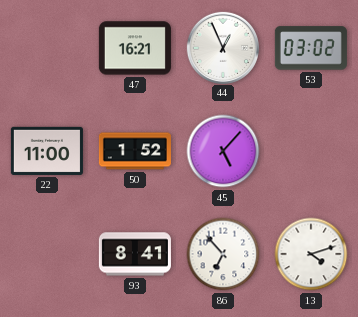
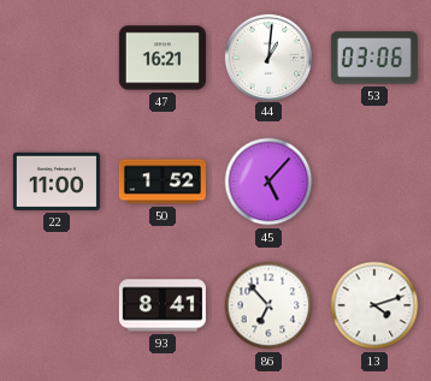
44: 12:56 -> 1:01 (267, 56)
53: 03:02 -> 03:06 (374, 58)
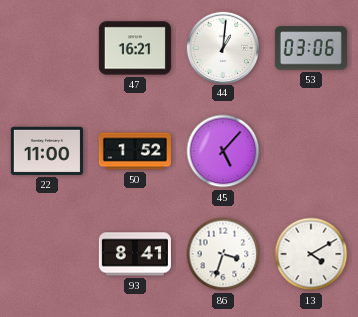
86: 6:53 -> 3:33 (223, 254)
13: 4:12 -> 4:10 (311, 254)
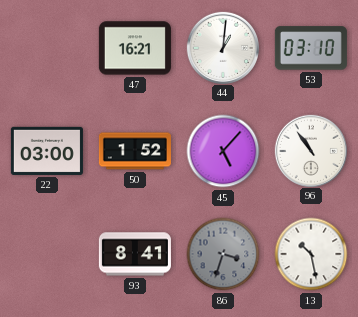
53: 03:06 -> 03:10 (311, 48)
22: 11:00 -> 03:00 (47, 151)
96: none -> 10:54 (310, 150)
86 dial: white -> grey (223, 254)
13: 4:10 -> 10:28 (311, 254)
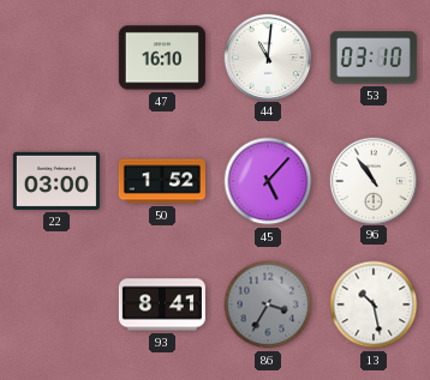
47: 16:21 -> 16:10 (162, 58)
44: 1:01 -> 11:01 (267, 56)
86: 3:33 -> 3:35 (268, 304)
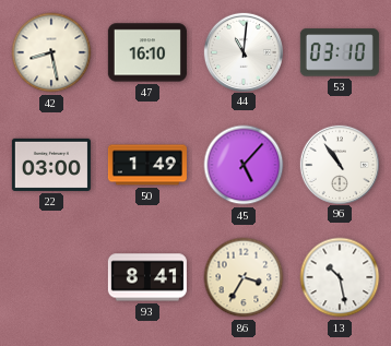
42: none -> 8:28 (51, 52)
50: 1:52 -> 1:49 (147, 165)
86 dial: grey -> cream (244, 277)
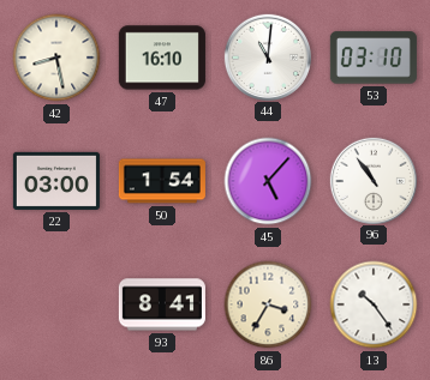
50: 1:49 -> 1:54 (162, 181)
13: 10:28 -> 10:24 (374, 304)
